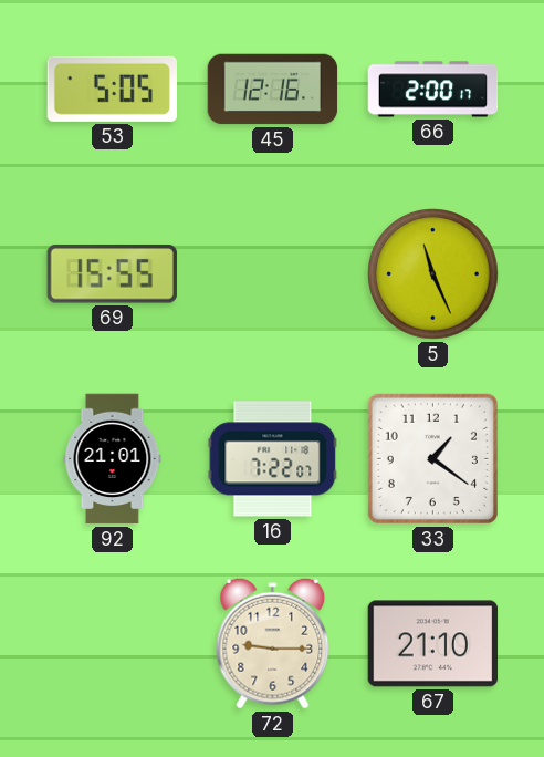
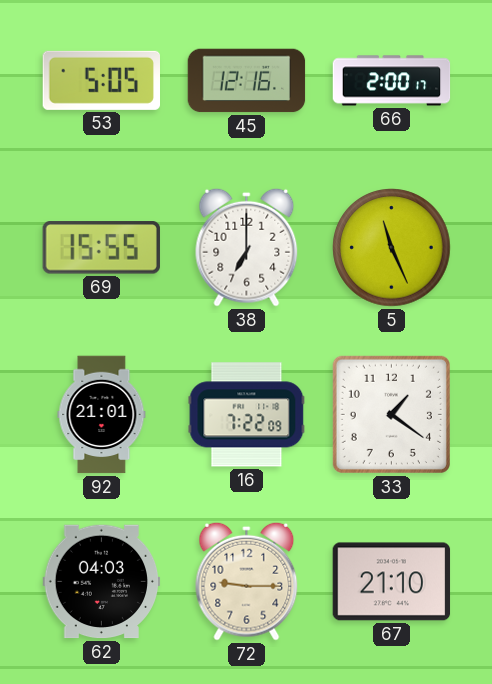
38: none -> 7:00 (247, 247)
16: 7:22:07 -> 7:22:09 (247, 415)
62: none -> 04:03 (102, 582)
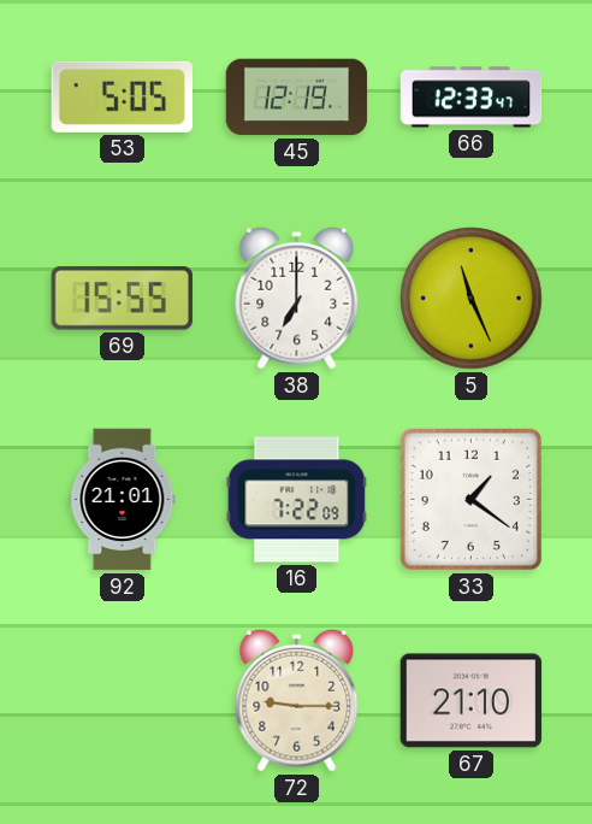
45: 12:16 -> 12:19 (297, 98)
66: 2:00 -> 12:33 (472, 98)
62: 04:03 -> none (102, 582)
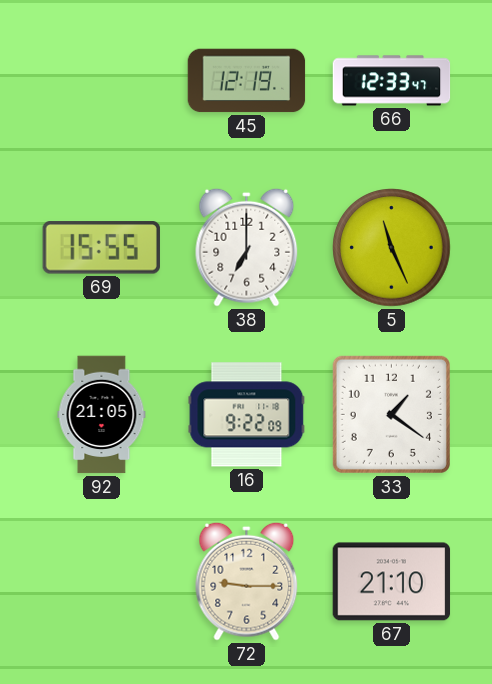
53: 5:05 -> none (122, 96)
92: 21:01 -> 21:05 (102, 415)
16: 7:22 -> 9:22 (247, 415)
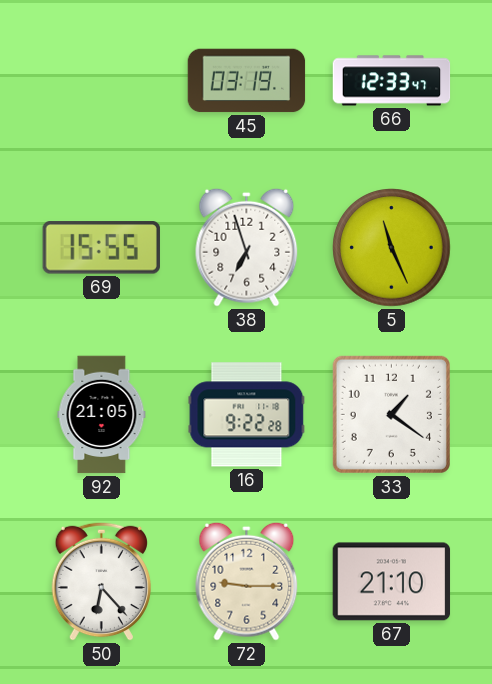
45: 12:19 -> 03:19 (247, 81)
38: 7:00 -> 6:57 (247, 247)
16: 9:22:09 -> 9:22:28 (247, 415)
50: none -> 6:23 (101, 581)
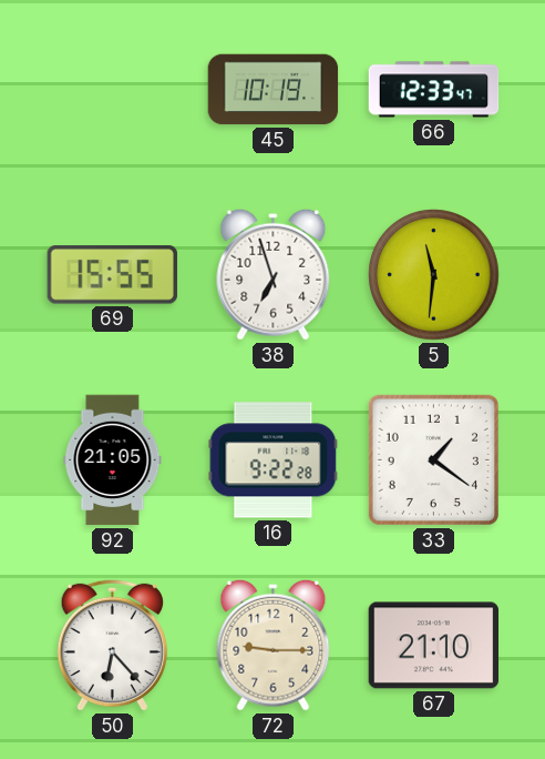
45: 03:19 -> 10:19 (274, 90)
5: 11:26 -> 11:31 (434, 275)
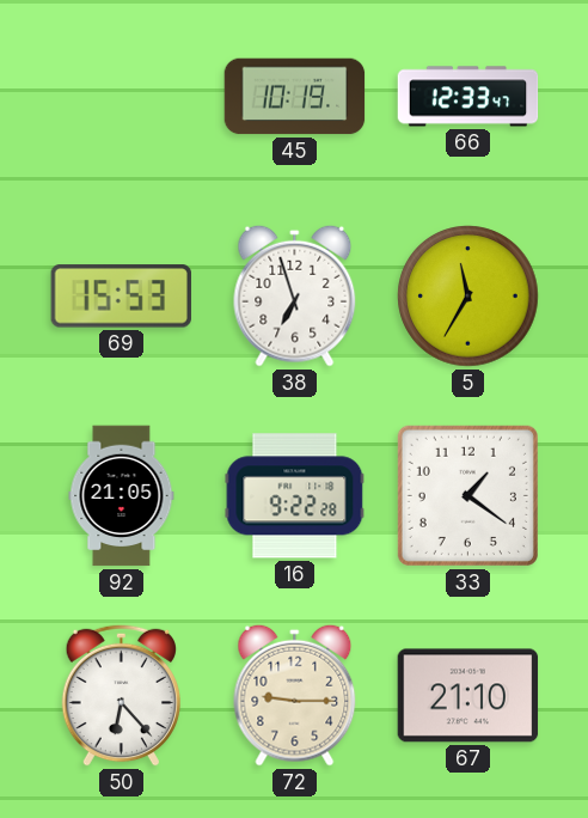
69: 15:55 -> 15:53 (121, 297)
5: 11:31 -> 11:35 (468, 297)
